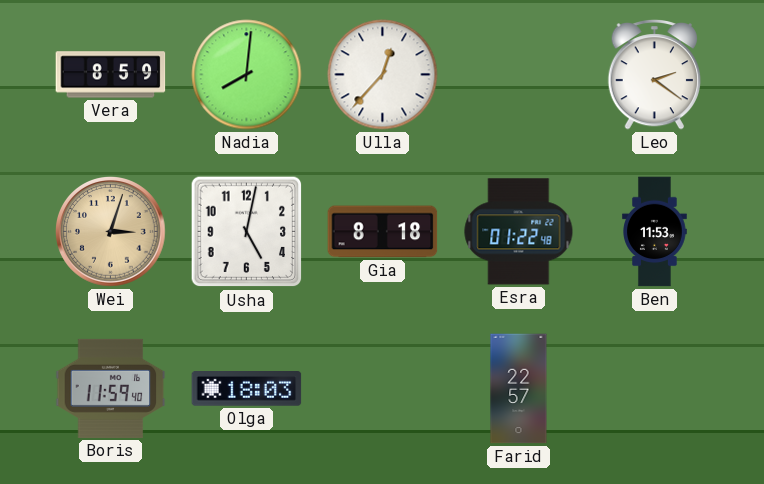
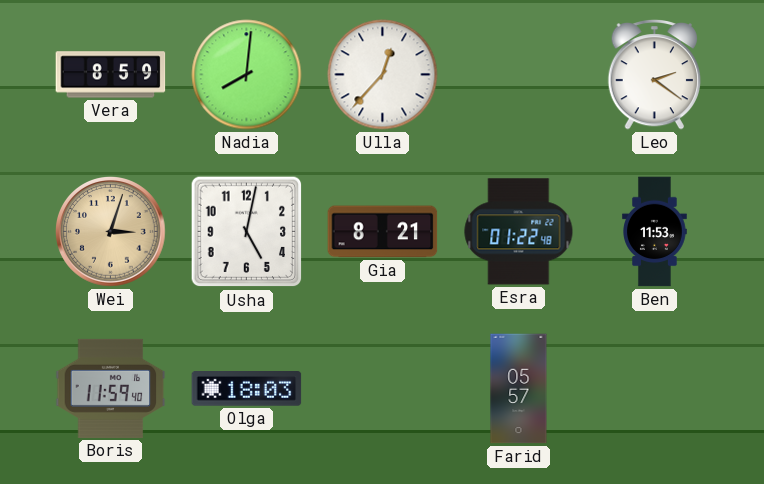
Gia: 8:18 -> 8:21 (383, 232)
Farid: 22:57 -> 05:57 (519, 389)
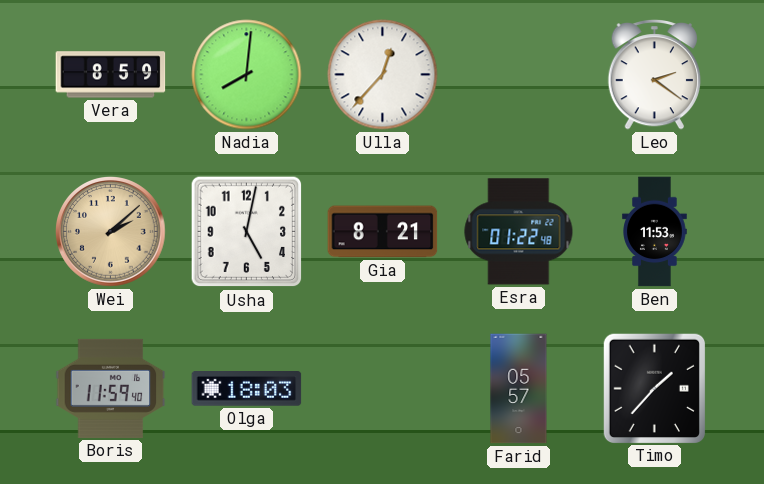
Wei: 3:03 -> 2:08 (111, 232)
Timo: none -> 1:37 (654, 388)
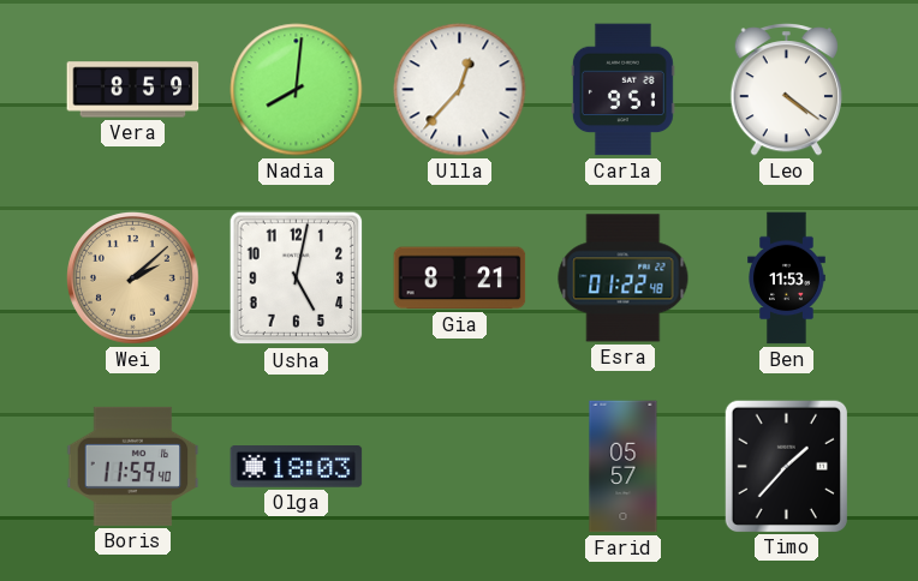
Carla: none -> 9:51 (622, 90)
Leo: 2:21 -> 4:21 (786, 90)
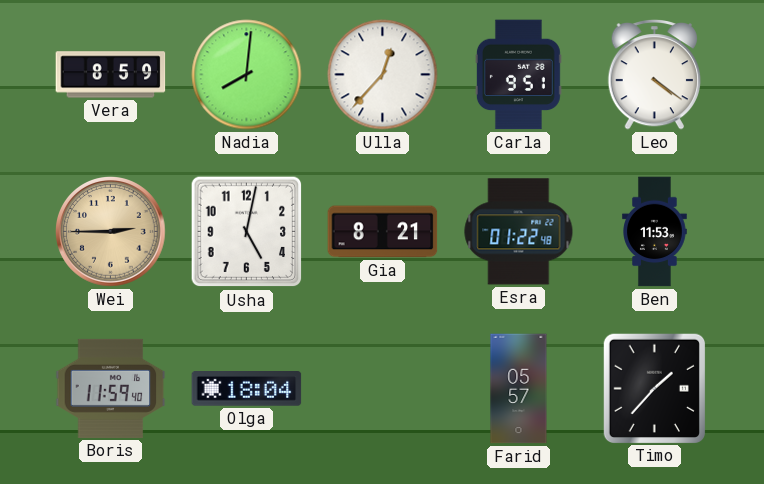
Wei: 2:08 -> 2:45 (111, 232)
Olga: 18:03 -> 18:04 (247, 389)
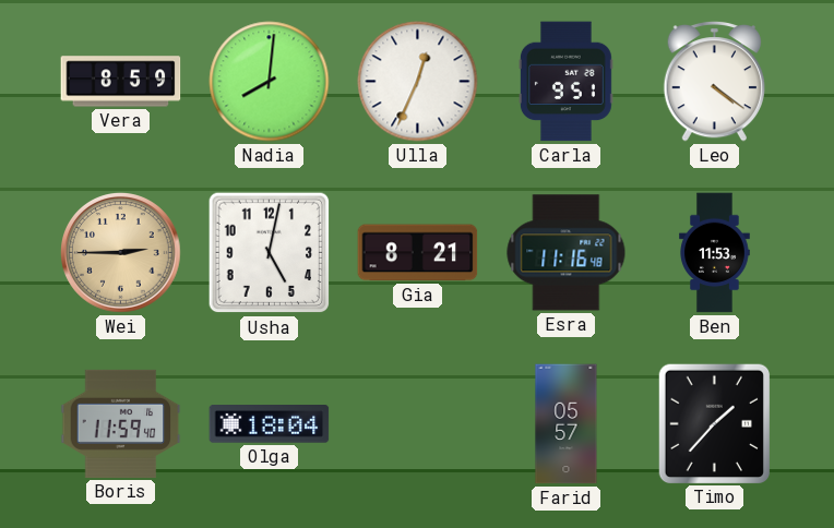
Ulla: 12:37 -> 12:34 (418, 82)
Esra: 01:22 -> 11:16 (567, 253)
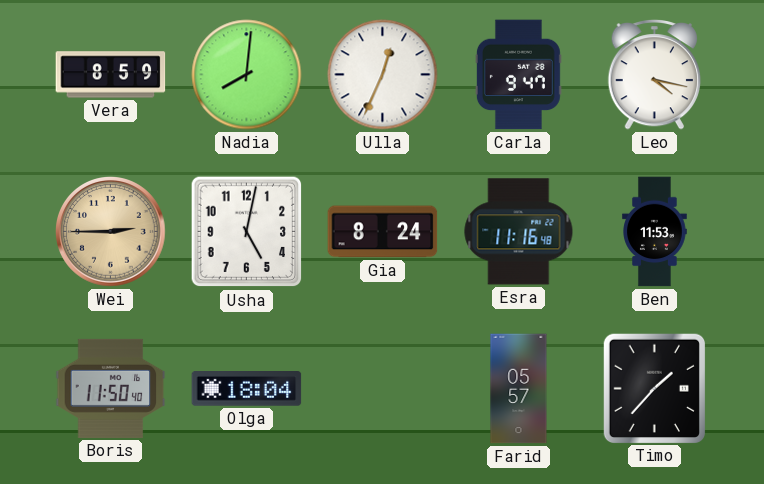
Carla: 9:51 -> 9:47 (518, 75)
Leo: 4:21 -> 4:17 (654, 75)
Gia: 8:21 -> 8:24 (383, 232)
Boris: 11:59 -> 11:50 (111, 388)
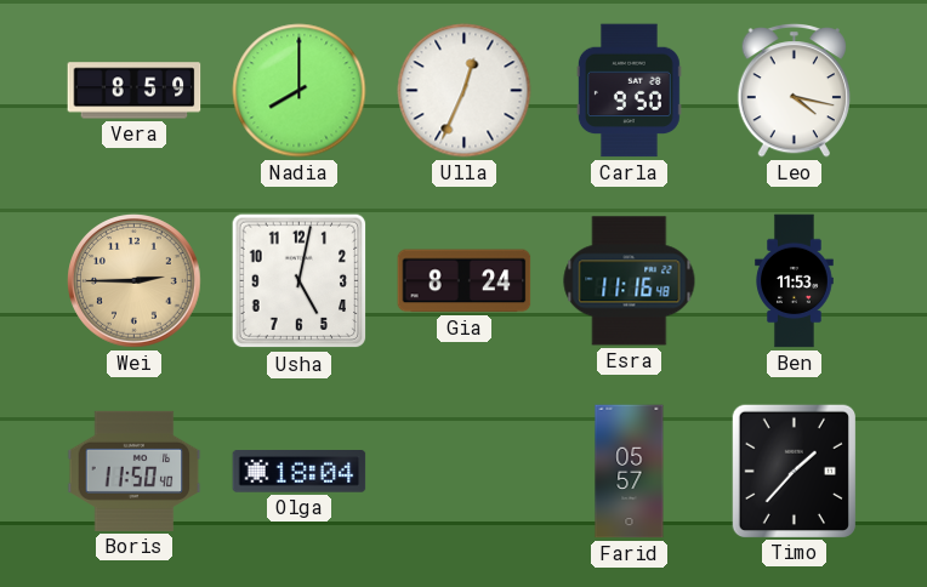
Nadia: 8:01 -> 8:00 (300, 91)
Carla: 9:47 -> 9:50 (629, 91)
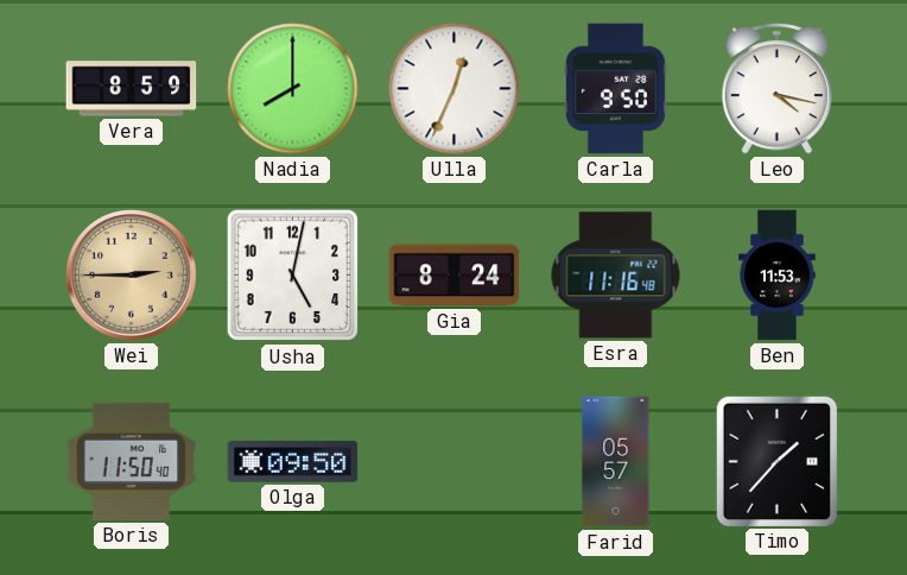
Olga: 18:04 -> 09:50 (293, 462)
